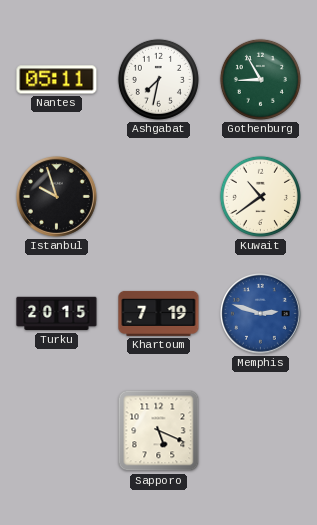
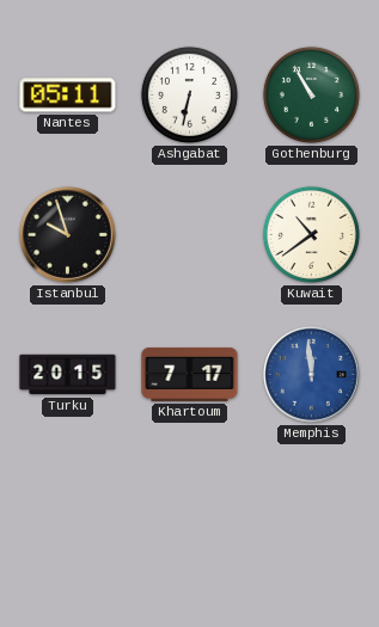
Ashgabat: 7:32 -> 6:32 (189, 94)
Gothenburg: 8:55 -> 10:55 (311, 94)
Khartoum: 7:19 -> 7:17 (190, 374)
Memphis: 2:48 -> 11:59 (311, 374)
Sapporo: 5:19 -> none (159, 431)
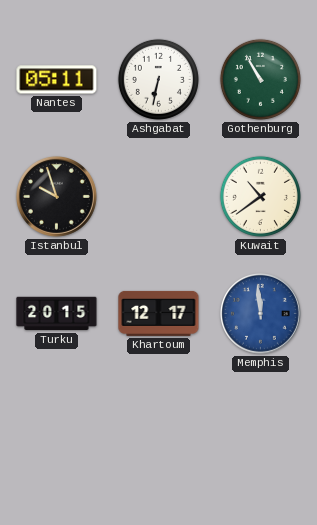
Khartoum: 7:17 -> 12:17 (159, 313)
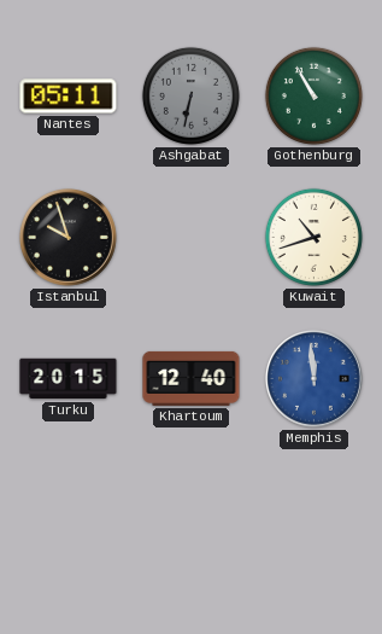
Ashgabat dial: white -> grey (190, 95)
Kuwait: 10:39 -> 10:42 (313, 237)
Khartoum: 12:17 -> 12:40 (192, 378)
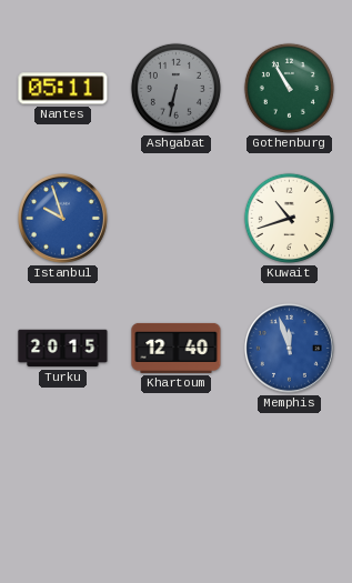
Istanbul dial: black -> blue (62, 218)
Memphis: 11:59 -> 11:57 (289, 348)
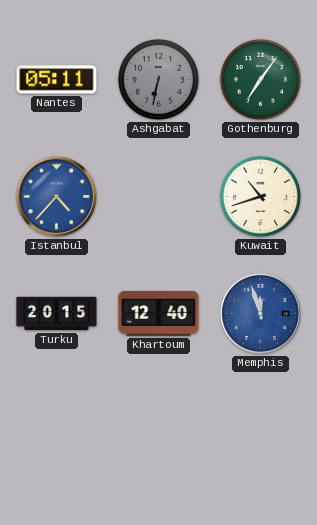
Gothenburg: 10:55 -> 7:06 (260, 79)
Istanbul: 9:57 -> 4:37 (56, 196)
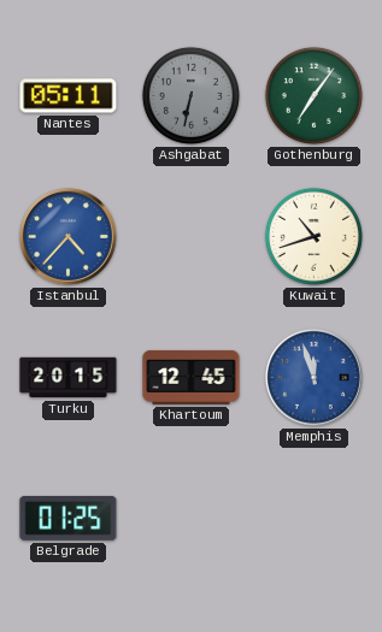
Khartoum: 12:40 -> 12:45 (192, 377)
Belgrade: none -> 01:25 (69, 518)
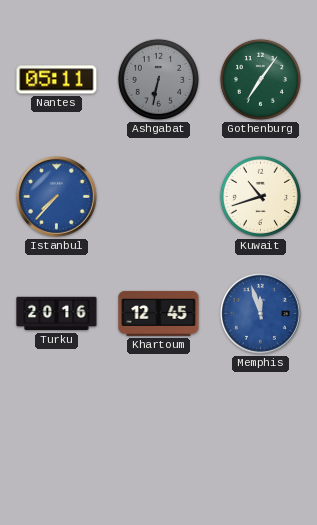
Istanbul: 4:37 -> 7:37 (56, 196)
Turku: 20:15 -> 20:16 (57, 314)
Belgrade: 01:25 -> none (69, 518)
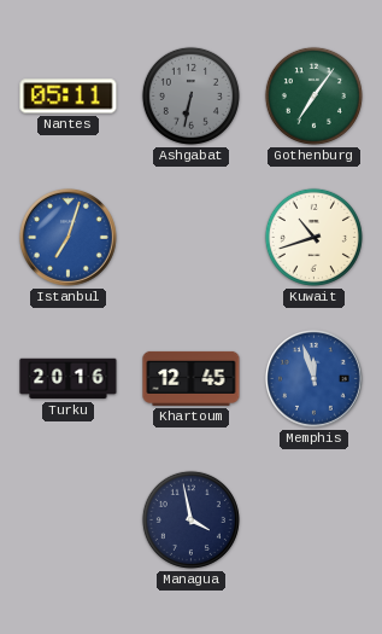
Istanbul: 7:37 -> 7:03 (67, 237)
Managua: none -> 3:58 (190, 519)
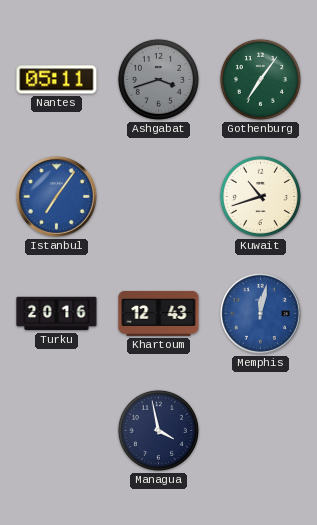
Ashgabat: 6:32 -> 3:42 (158, 79)
Istanbul: 7:03 -> 7:06 (56, 196)
Khartoum: 12:45 -> 12:43 (159, 313)
Memphis: 11:57 -> 12:02 (260, 313)
